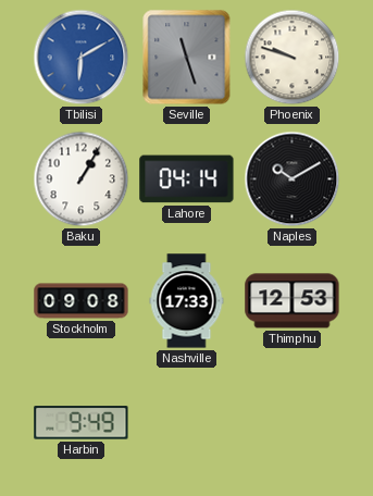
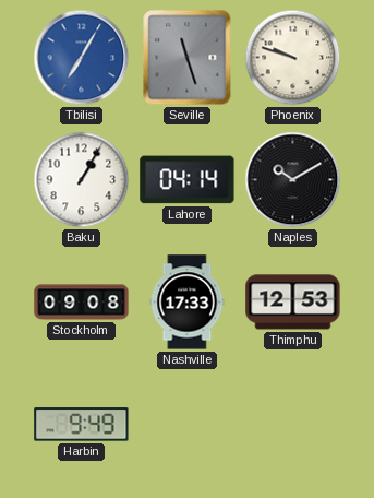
Tbilisi: 6:10 -> 7:05 (82, 58)
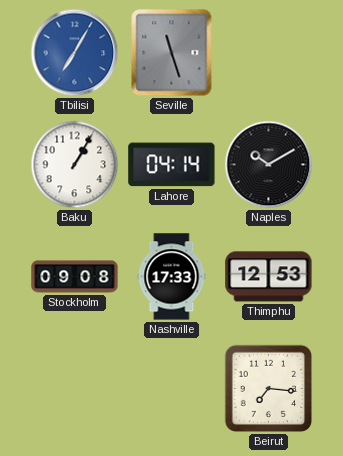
Phoenix: 9:48 -> none (293, 58)
Harbin: 9:49 -> none (82, 425)
Beirut: none -> 7:16 (269, 389)
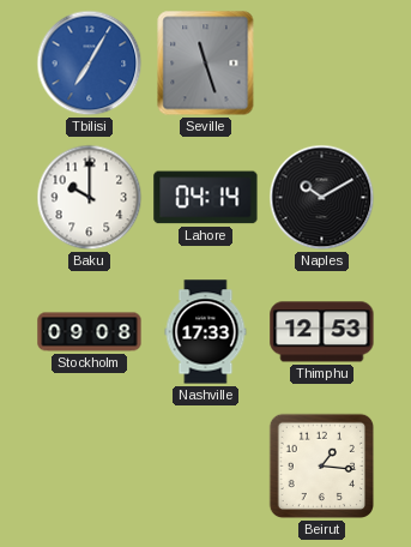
Baku: 1:05 -> 10:00 (90, 198)
Beirut: 7:16 -> 1:16 (322, 467)
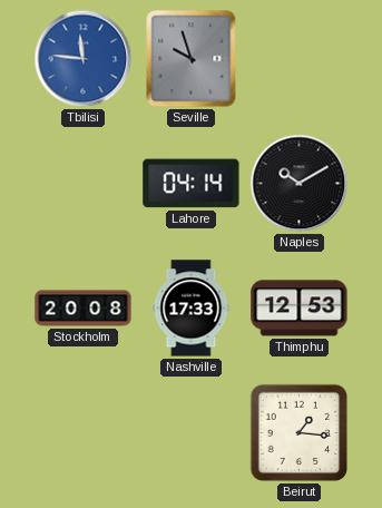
Tbilisi: 7:05 -> 11:46 (84, 59)
Seville: 11:27 -> 9:57 (192, 59)
Baku: 10:00 -> none (90, 198)
Stockholm: 09:08 -> 20:08 (84, 309)
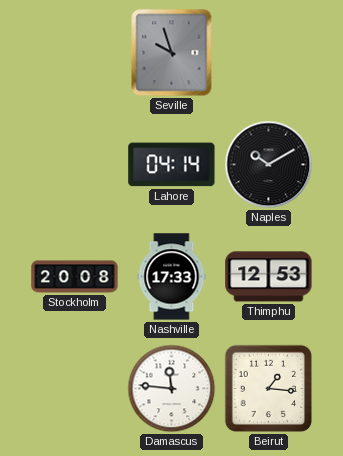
Tbilisi: 11:46 -> none (84, 59)
Damascus: none -> 11:46 (172, 389)
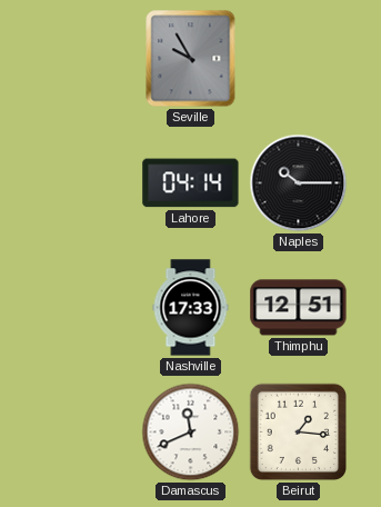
Seville: 9:57 -> 9:55 (191, 59)
Naples: 10:10 -> 10:15 (299, 183)
Stockholm: 20:08 -> none (75, 277)
Thimphu: 12:53 -> 12:51 (299, 308)
Damascus: 11:46 -> 11:41 (191, 433)
